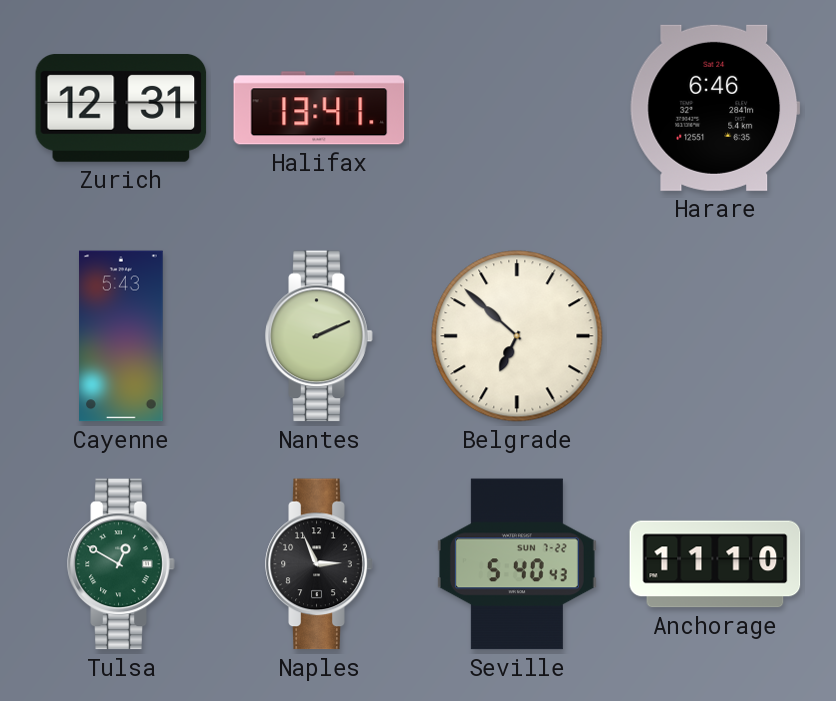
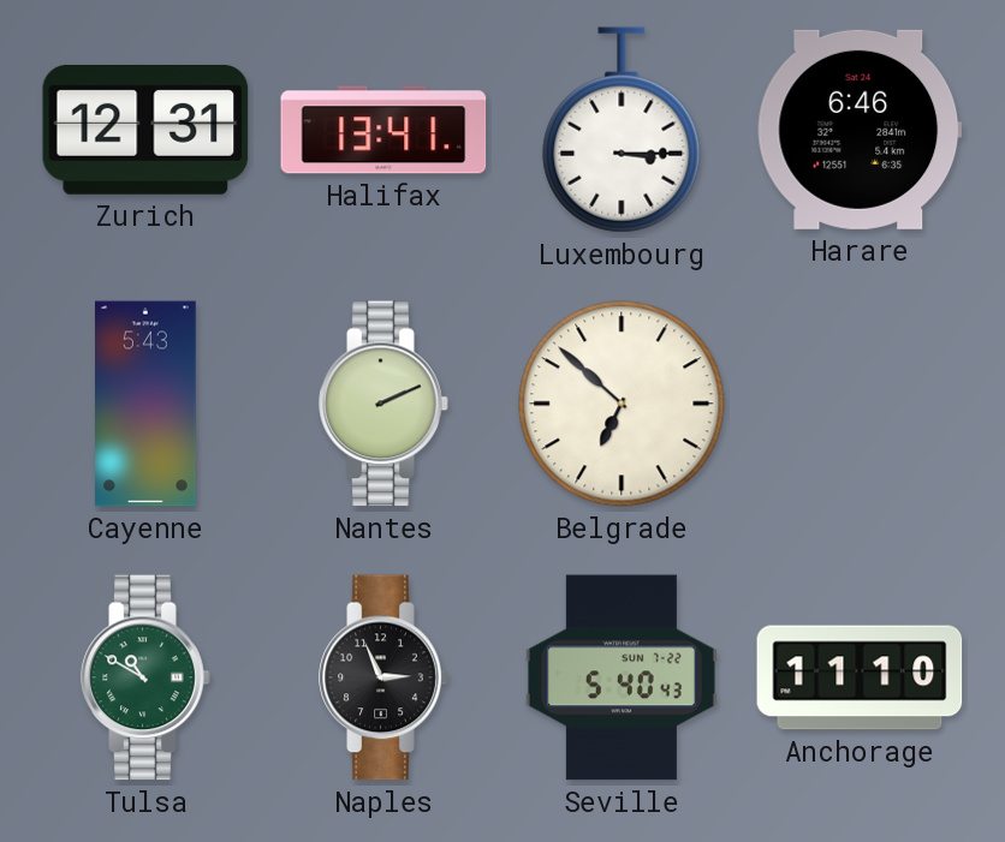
Luxembourg: none -> 3:15 (622, 130)
Tulsa: 12:50 -> 10:50 (145, 677)
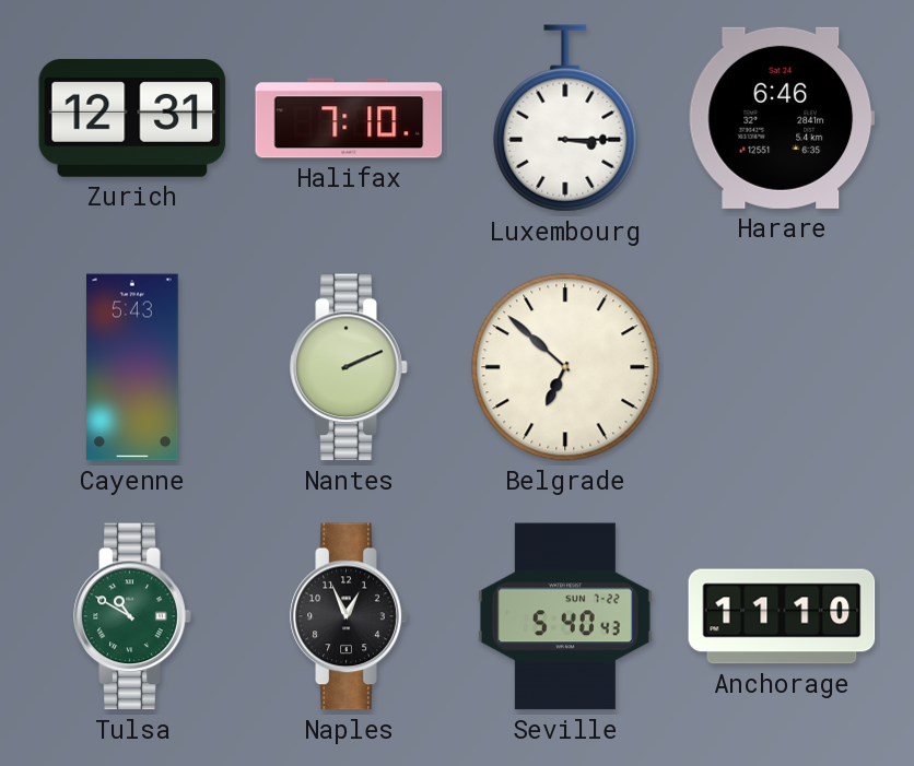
Halifax: 13:41 -> 7:10 (349, 118)
Naples: 2:56 -> 12:56 (349, 616)
